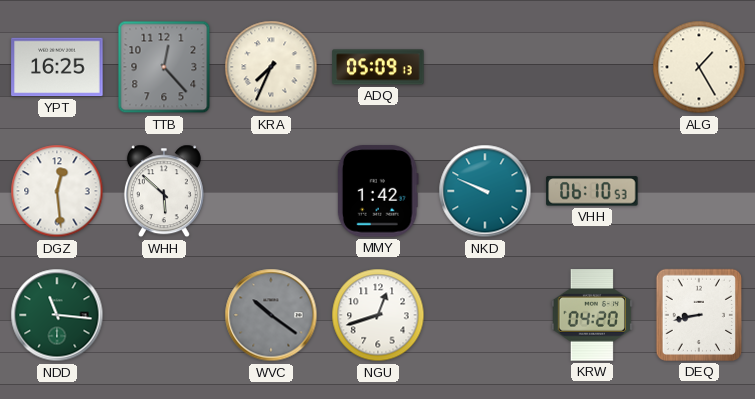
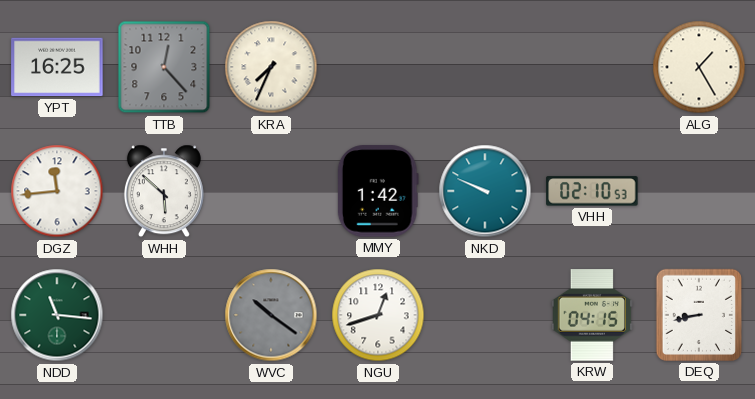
ADQ: 05:09 -> none (378, 67)
DGZ: 12:29 -> 11:44 (57, 191)
VHH: 06:10 -> 02:10 (592, 191)
KRW: 04:20 -> 04:15 (592, 315)
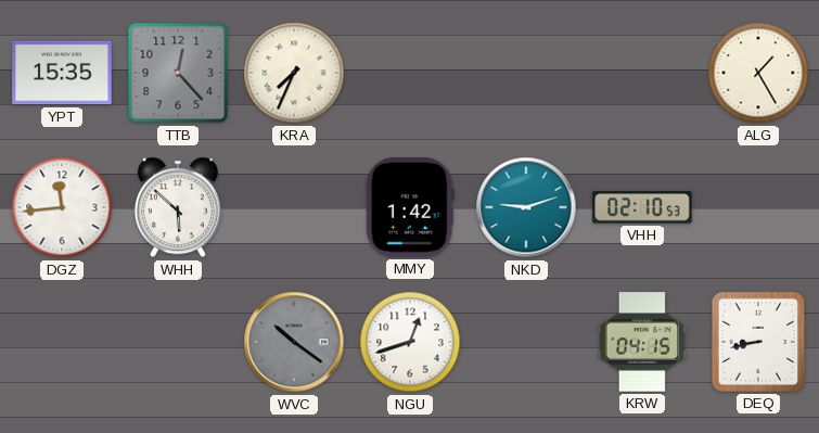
YPT: 16:25 -> 15:35 (62, 73)
NKD: 9:49 -> 9:12 (526, 207)
NDD: 11:16 -> none (57, 315)
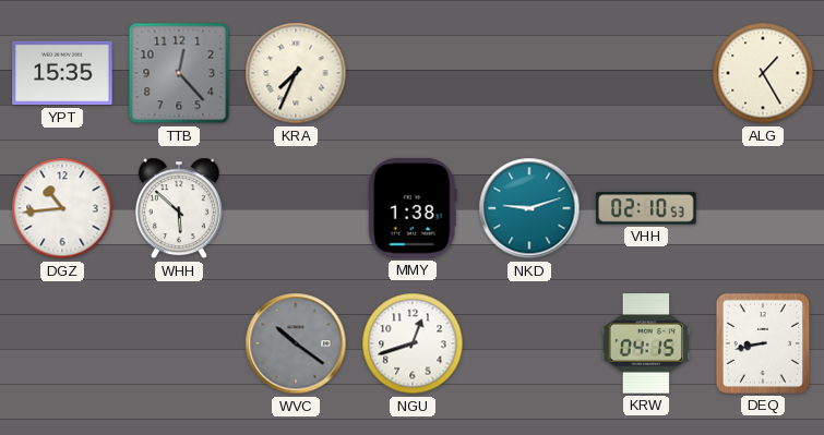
DGZ: 11:44 -> 10:44 (62, 208)
MMY: 1:42 -> 1:38 (413, 208)
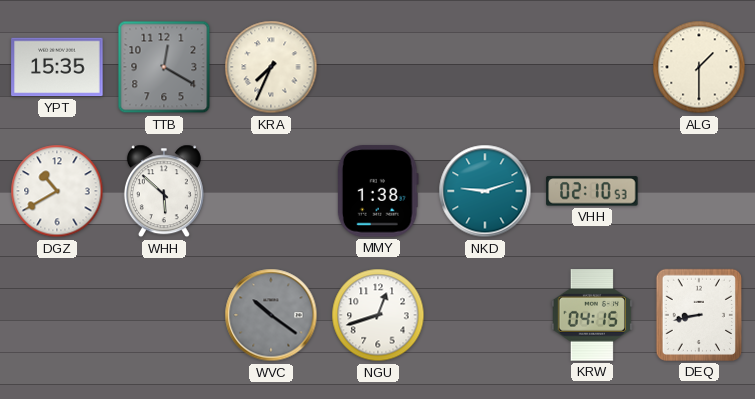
TTB: 12:23 -> 12:20 (164, 67)
ALG: 1:25 -> 1:30 (699, 67)
DGZ: 10:44 -> 10:40 (57, 191)
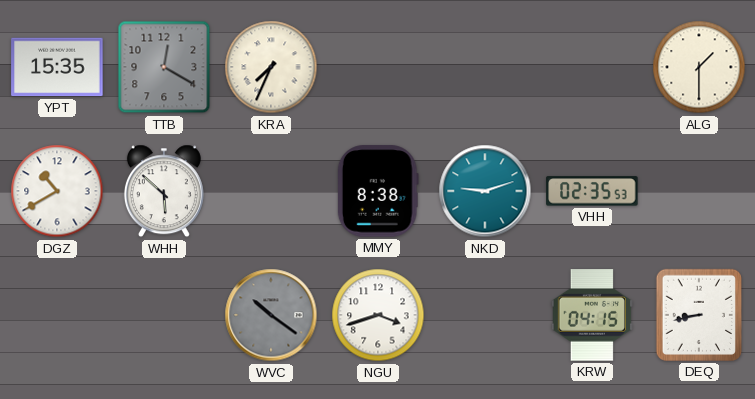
MMY: 1:38 -> 8:38 (378, 191)
VHH: 02:10 -> 02:35 (592, 191)
NGU: 12:42 -> 3:42 (378, 315)
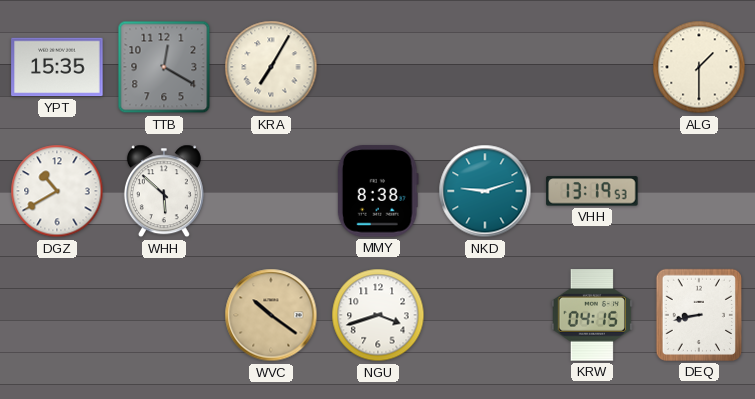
KRA: 7:34 -> 7:05 (271, 67)
VHH: 02:35 -> 13:19 (592, 191)
WVC dial: grey -> champagne (271, 315)
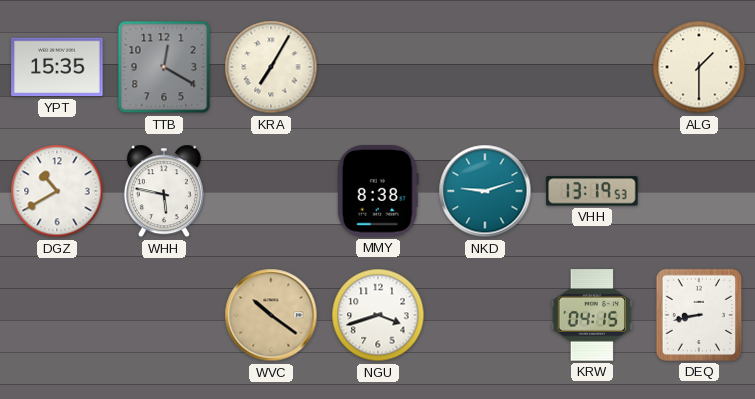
WHH: 5:52 -> 5:47 (164, 191)
